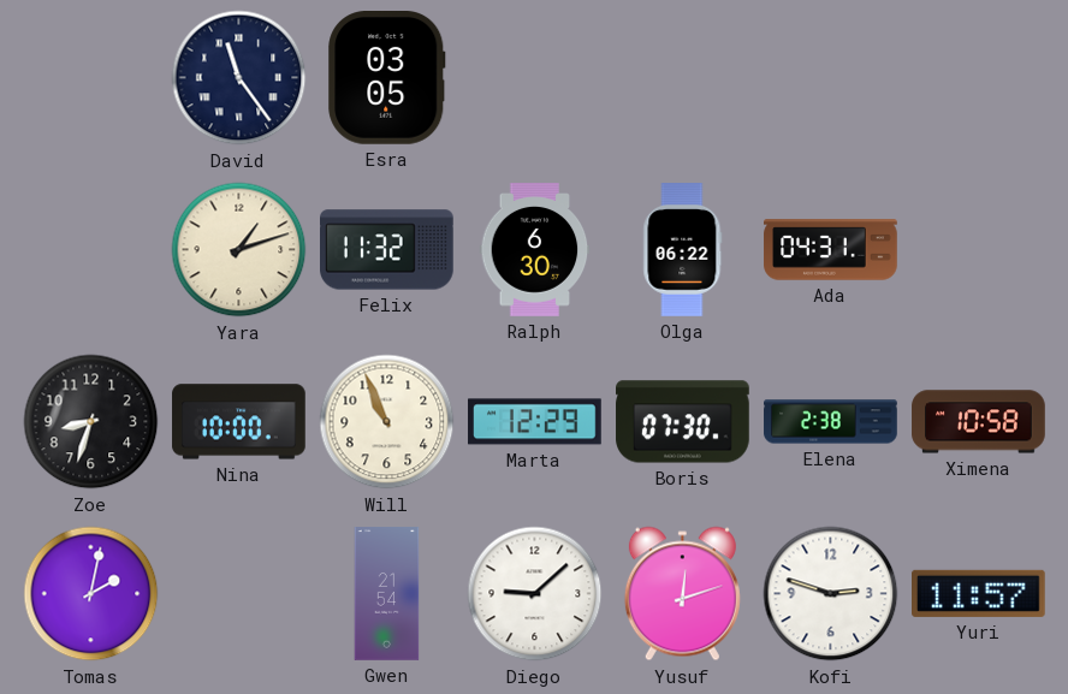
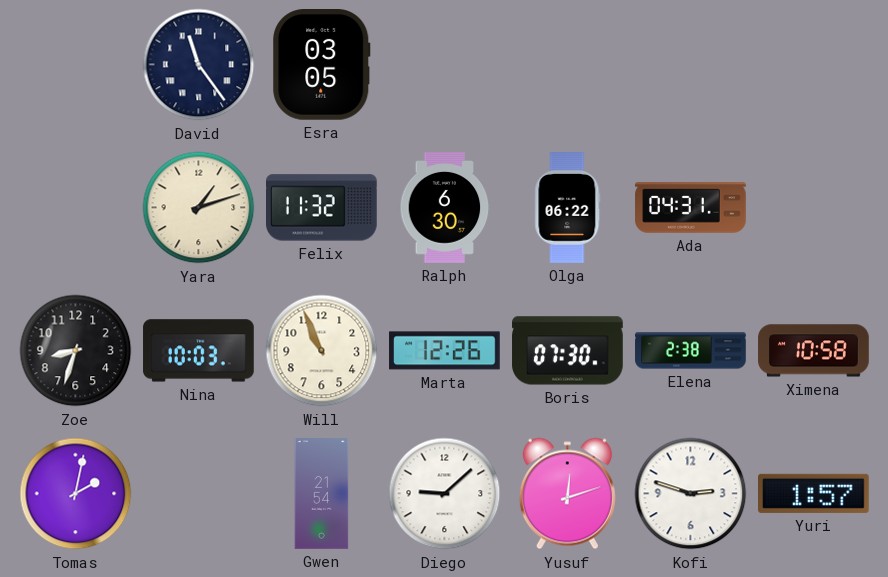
Nina: 10:00 -> 10:03 (199, 351)
Marta: 12:29 -> 12:26 (445, 351)
Yuri: 11:57 -> 1:57 (814, 493)
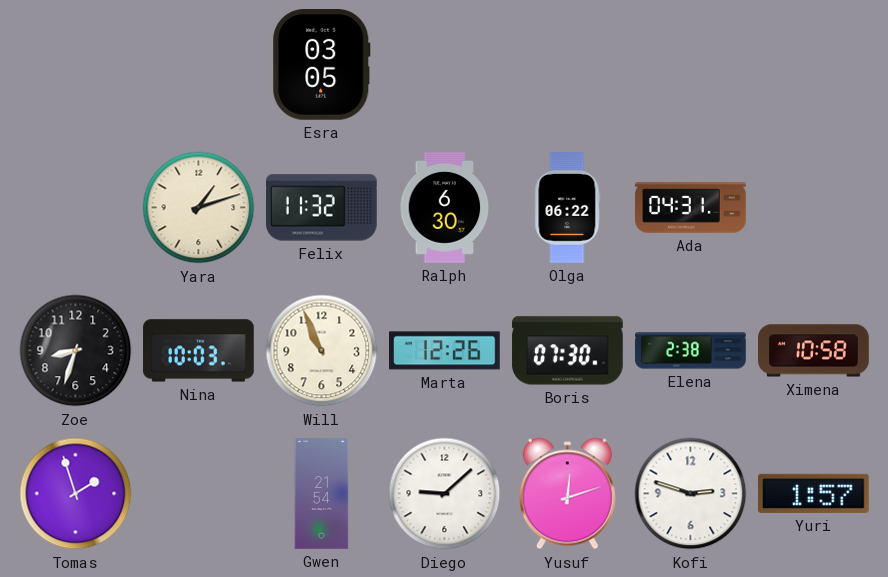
David: 11:24 -> none (199, 65)
Tomas: 2:02 -> 1:57 (76, 494)
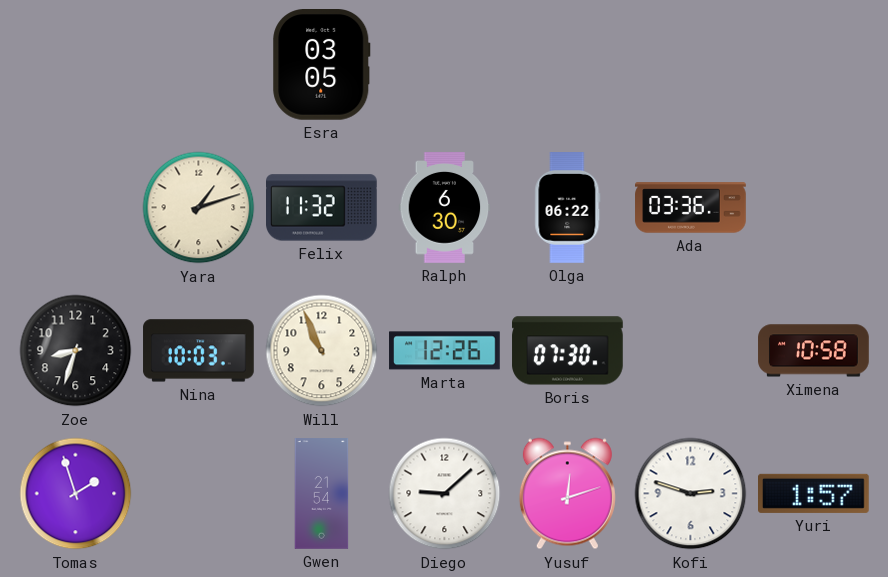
Ada: 04:31 -> 03:36 (691, 208)
Elena: 2:38 -> none (691, 351)
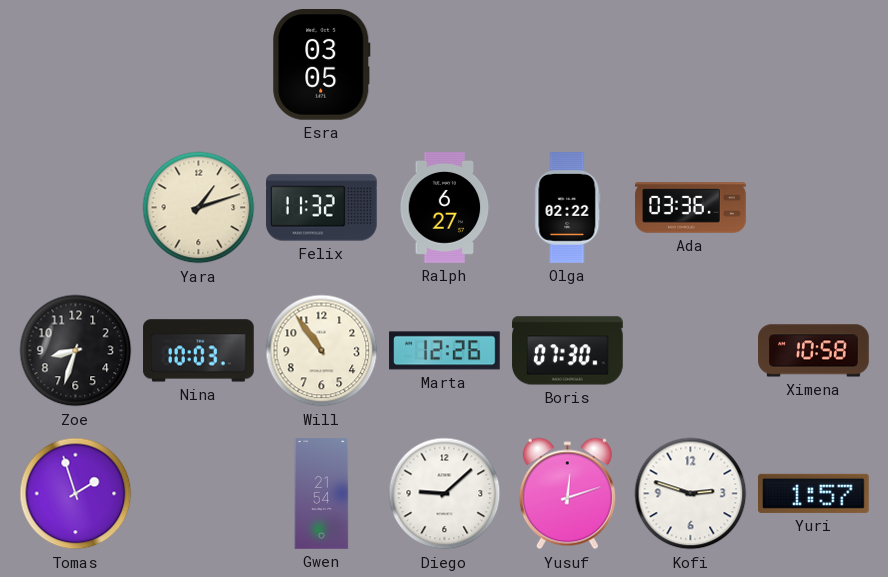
Ralph: 6:30 -> 6:27 (445, 208)
Olga: 06:22 -> 02:22 (568, 208)
Will: 10:56 -> 10:54 (322, 351)
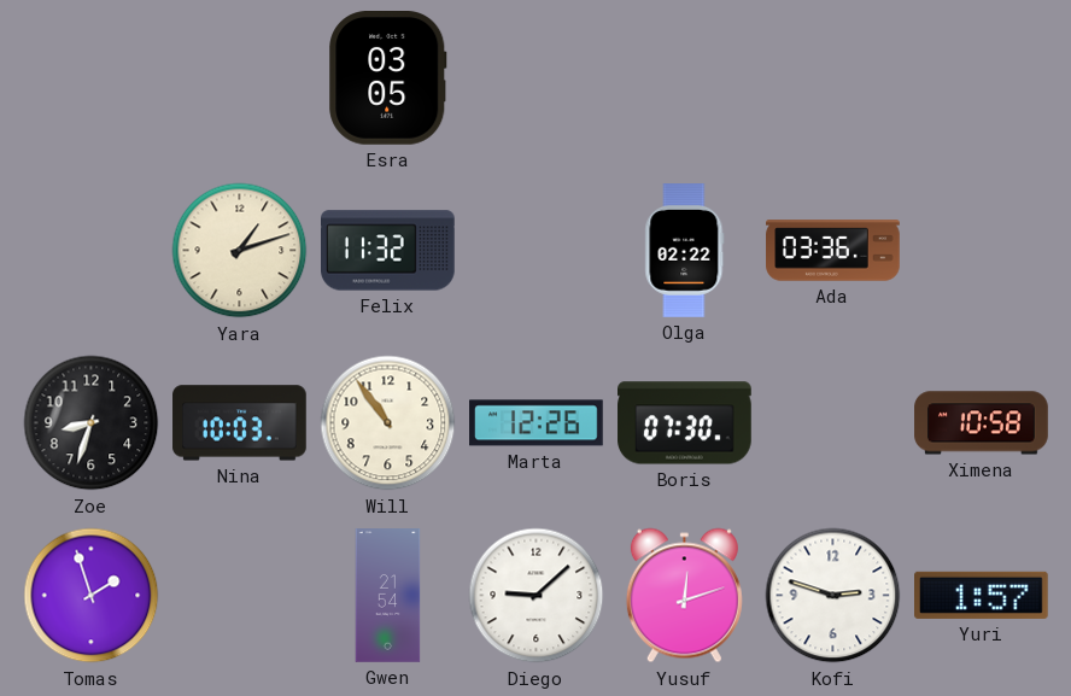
Ralph: 6:27 -> none (445, 208)
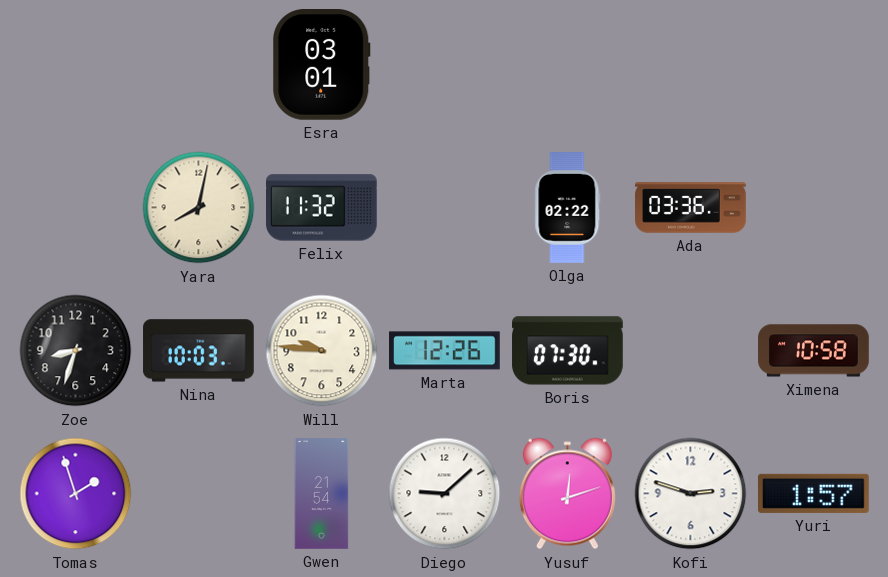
Esra: 03:05 -> 03:01 (322, 65)
Yara: 1:12 -> 8:02 (199, 208)
Will: 10:54 -> 9:46 (322, 351)
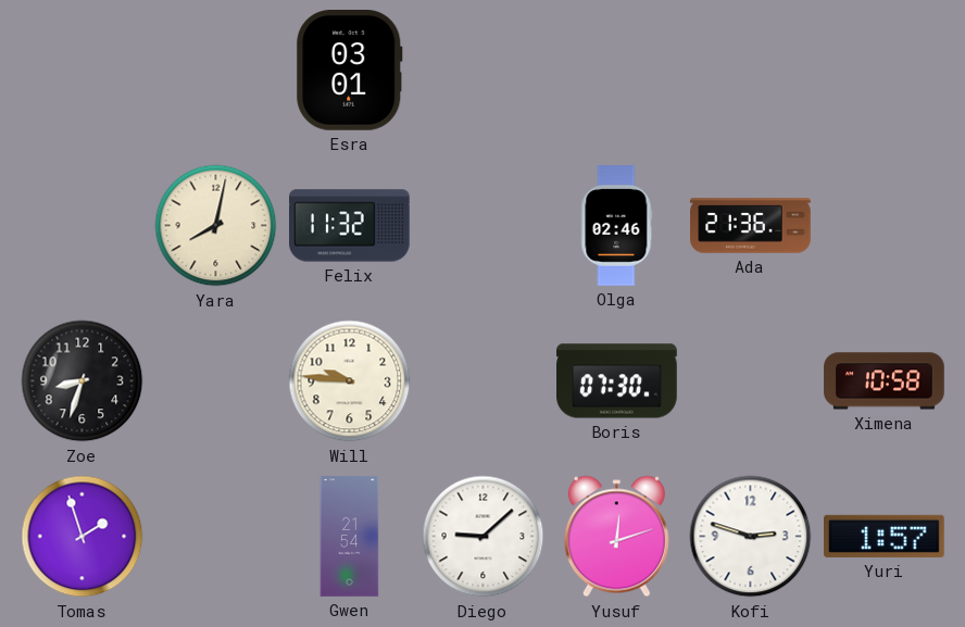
Olga: 02:22 -> 02:46 (617, 226)
Ada: 03:36 -> 21:36 (751, 226)
Nina: 10:03 -> none (199, 351)
Marta: 12:26 -> none (445, 351)
